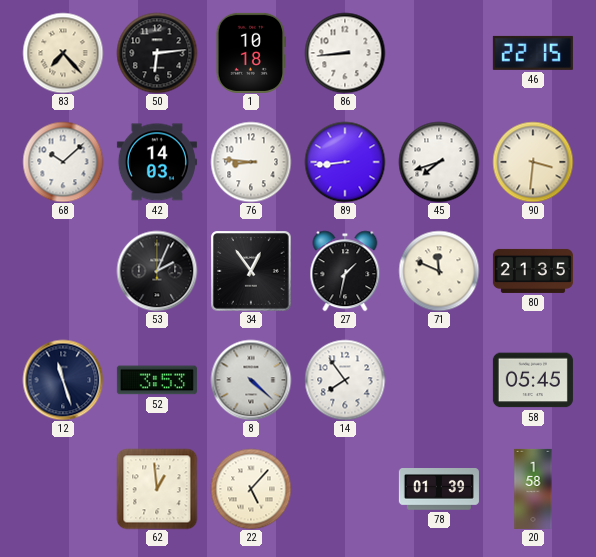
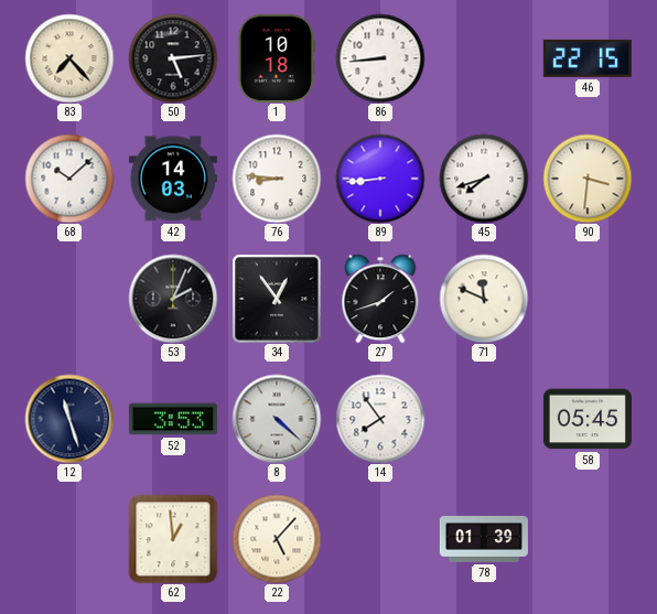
50: 6:14 -> 5:14 (173, 58)
27: 1:32 -> 1:42 (380, 299)
80: 21:35 -> none (533, 271)
20: 1:58 -> none (533, 489)
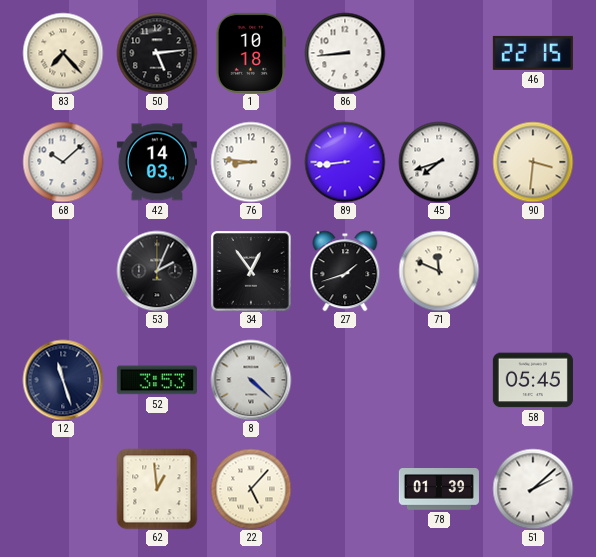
14: 7:54 -> none (380, 419)
51: none -> 2:08 (533, 489)
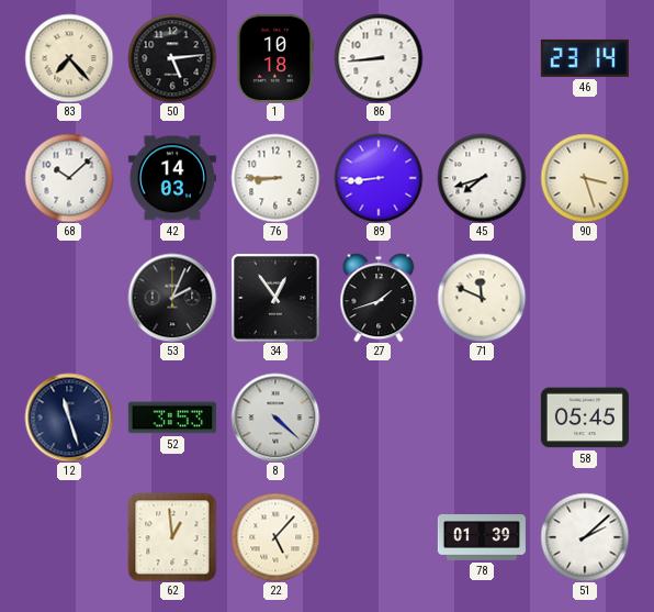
46: 22:15 -> 23:14 (585, 58)
76: 8:46 -> 8:45 (275, 178)
90: 3:31 -> 3:27 (585, 178)
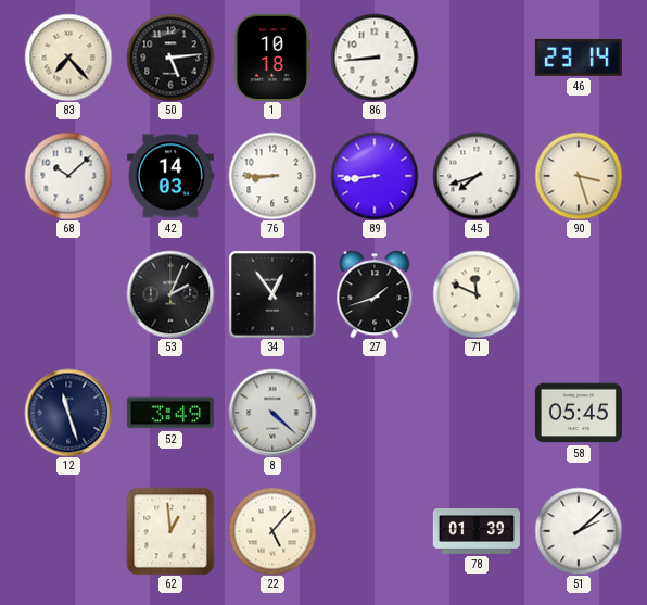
52: 3:53 -> 3:49 (170, 413)
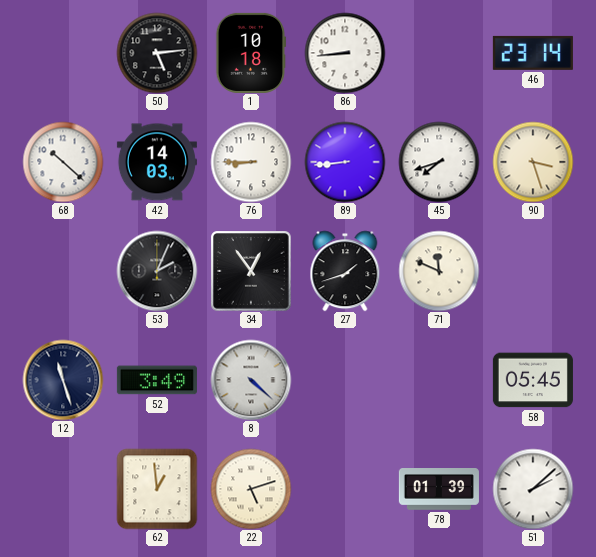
83: 7:23 -> none (68, 58)
68: 10:08 -> 10:22 (63, 162)
22: 5:07 -> 5:12 (251, 489)
